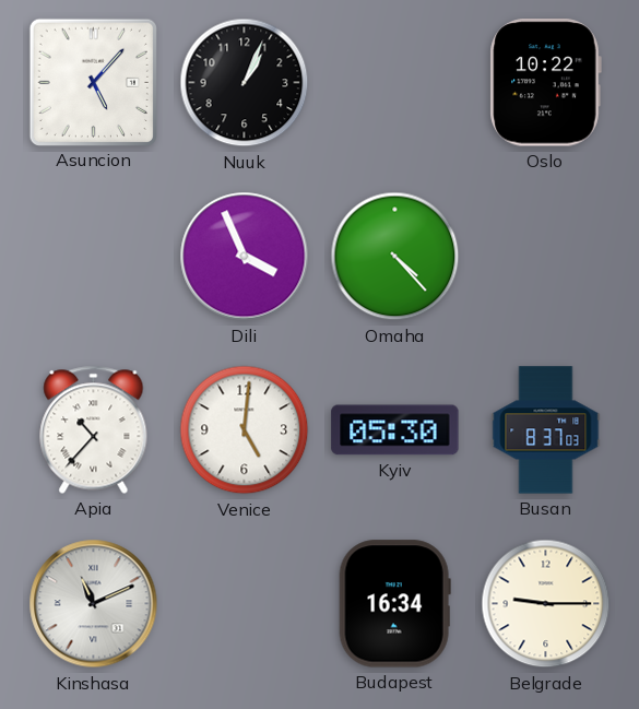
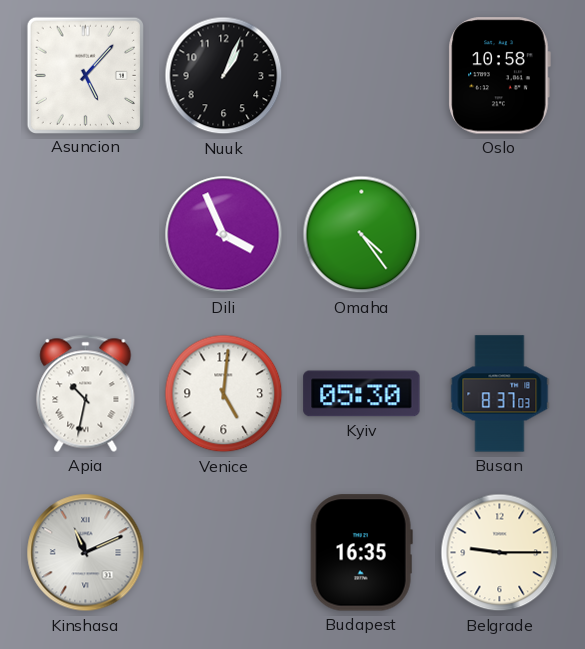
Oslo: 10:22 -> 10:58 (499, 76)
Omaha: 4:23 -> 4:24 (362, 235)
Apia: 10:37 -> 10:32 (86, 393)
Budapest: 16:34 -> 16:35 (361, 553)
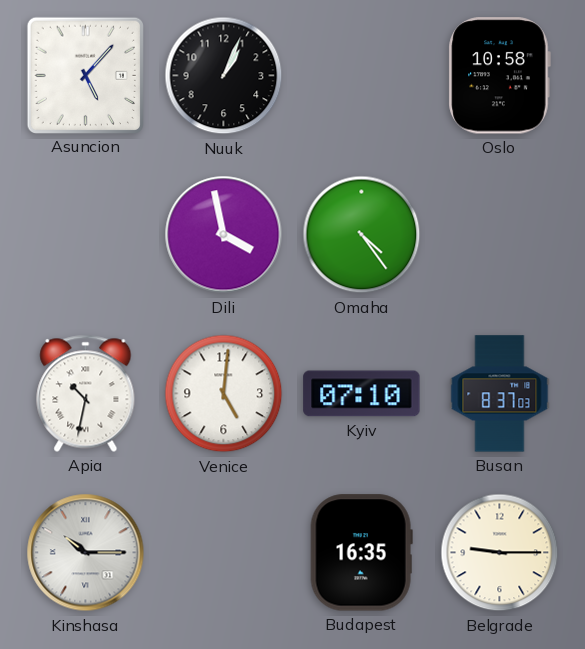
Dili: 3:56 -> 3:58 (224, 235)
Kyiv: 05:30 -> 07:10 (362, 394)
Kinshasa: 11:11 -> 10:15 (86, 553)
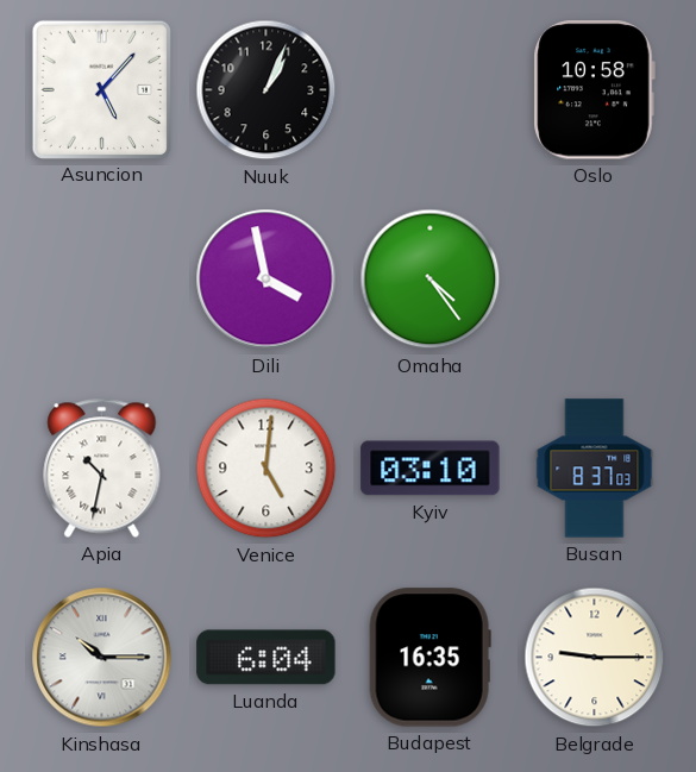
Kyiv: 07:10 -> 03:10 (431, 469)
Luanda: none -> 6:04 (267, 658)
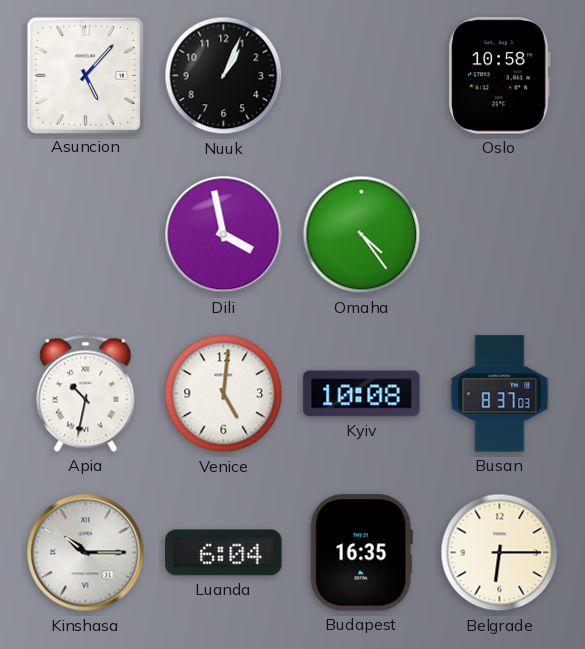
Kyiv: 03:10 -> 10:08 (362, 394)
Belgrade: 9:15 -> 6:15 (500, 553)
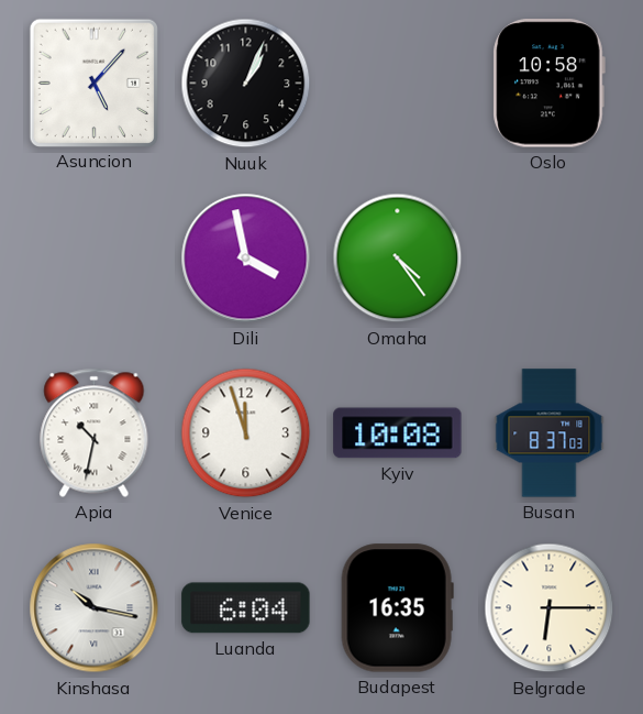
Venice: 5:01 -> 11:57 (246, 433)
Kinshasa: 10:15 -> 10:17 (95, 608)
